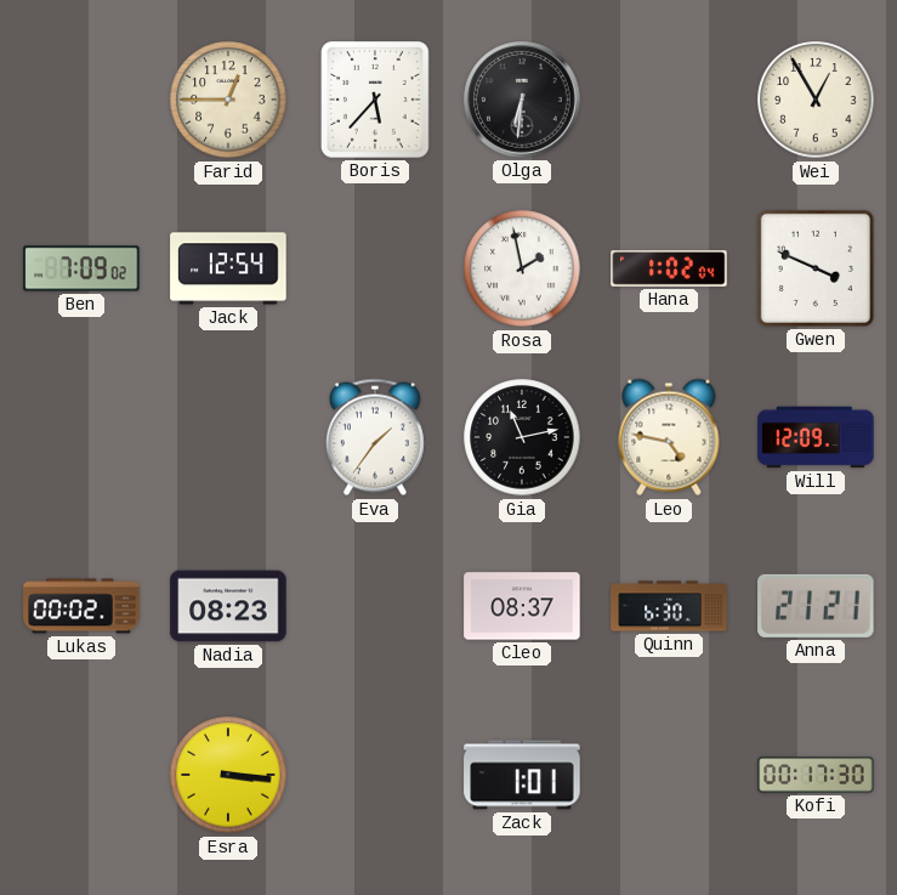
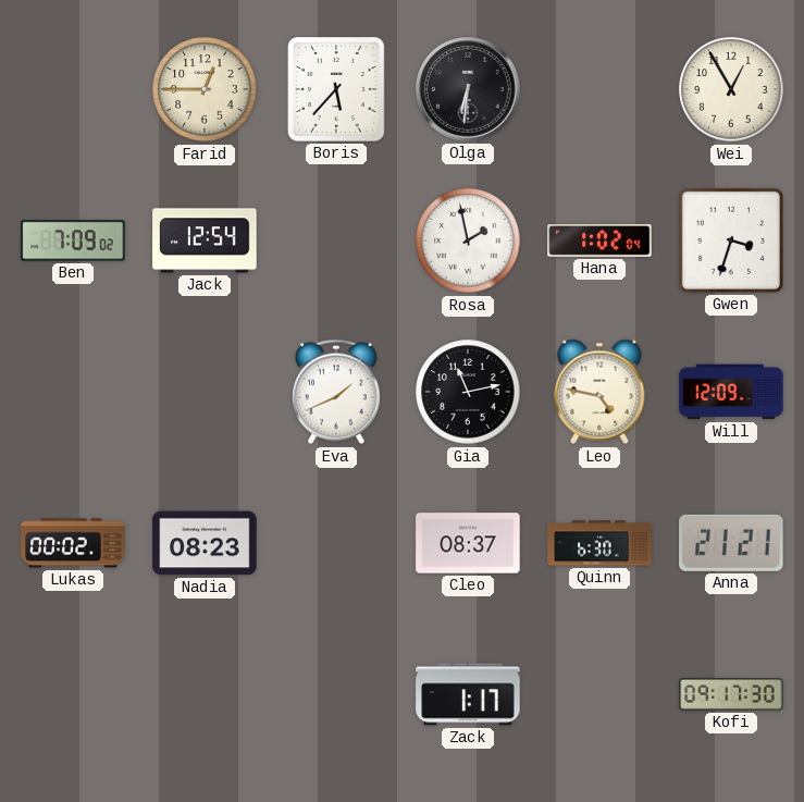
Gwen: 3:49 -> 3:33 (731, 240)
Eva: 1:36 -> 1:41 (336, 392)
Esra: 3:16 -> none (228, 775)
Zack: 1:01 -> 1:17 (468, 694)
Kofi: 00:17 -> 09:17 (731, 694)
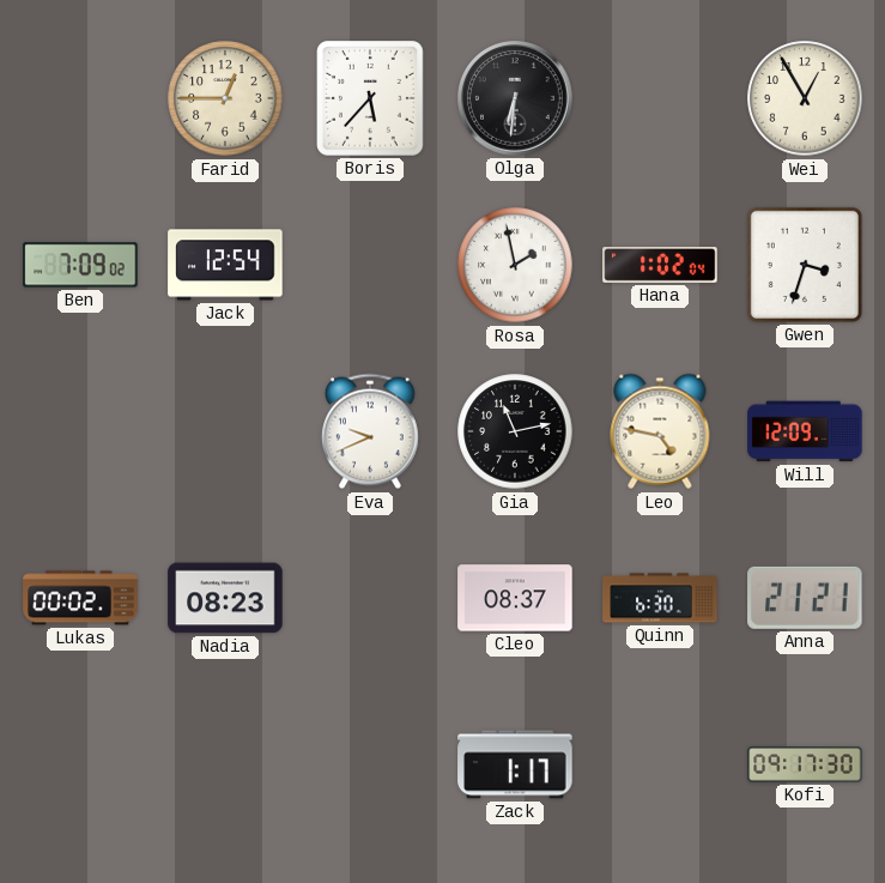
Eva: 1:41 -> 9:41 (370, 431)
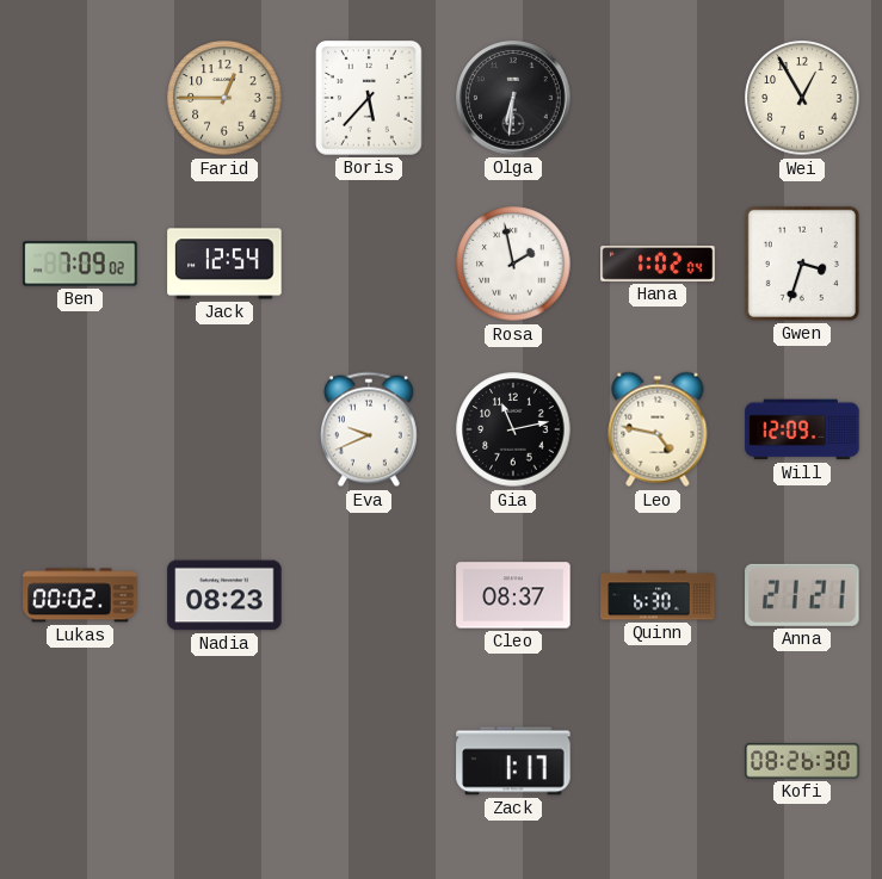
Kofi: 09:17 -> 08:26 (802, 761)
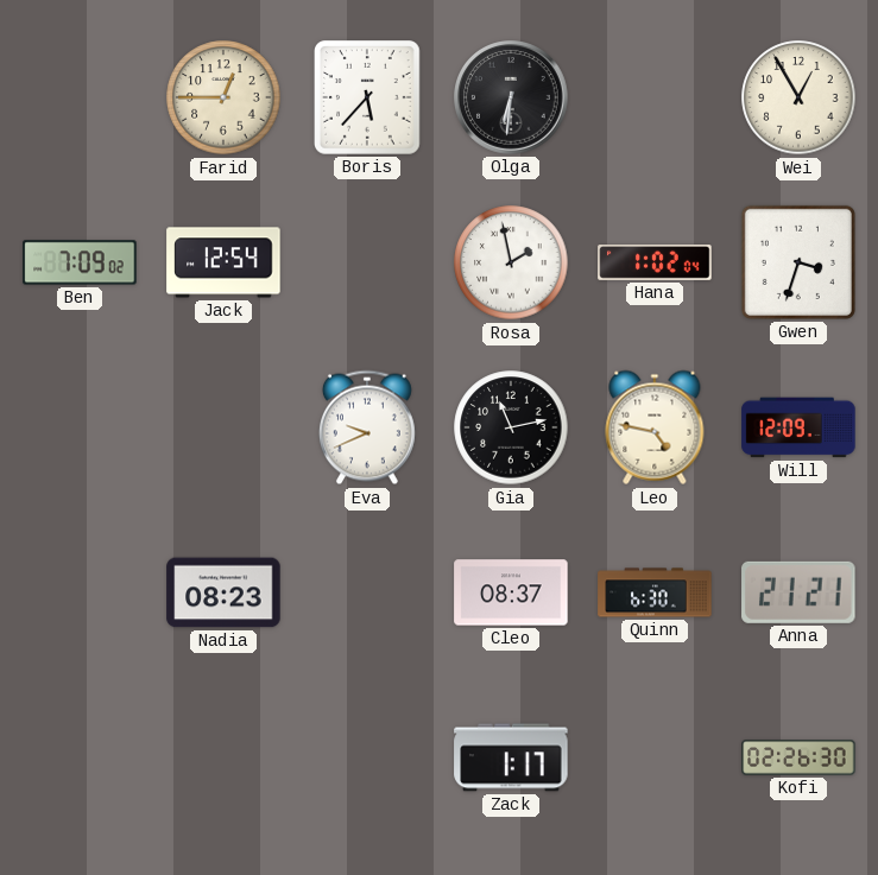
Lukas: 00:02 -> none (80, 595)
Kofi: 08:26 -> 02:26 (798, 757)
